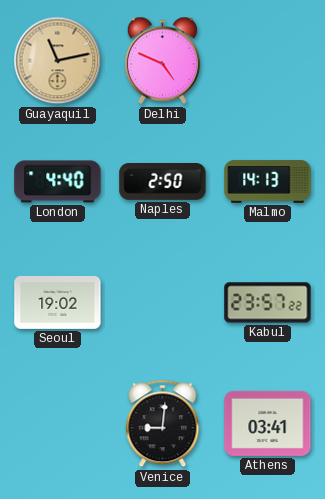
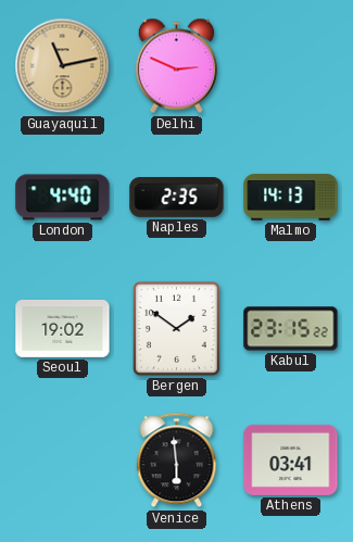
Delhi: 4:49 -> 2:49 (176, 66)
Naples: 2:50 -> 2:35 (177, 198)
Bergen: none -> 1:51 (176, 328)
Kabul: 23:57 -> 23:15 (291, 329)
Venice: 9:01 -> 5:59 (177, 461)
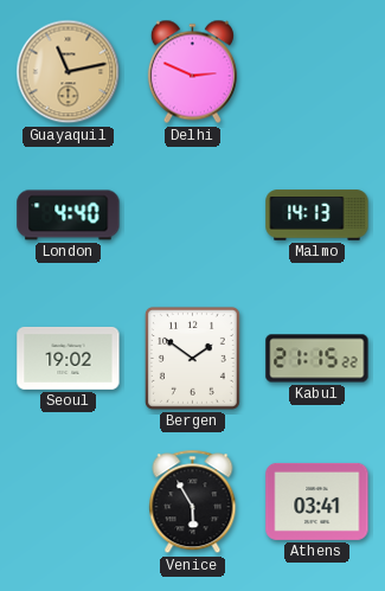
Naples: 2:35 -> none (177, 198)
Kabul: 23:15 -> 21:15 (317, 359)
Venice: 5:59 -> 5:55 (193, 502)
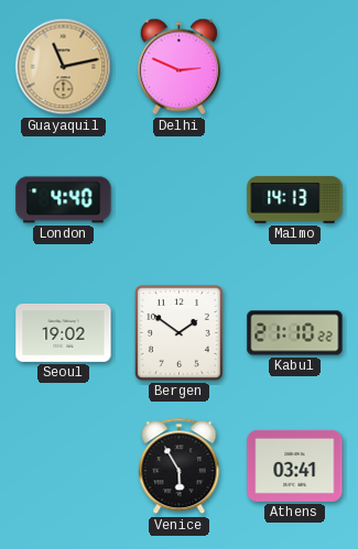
Kabul: 21:15 -> 21:10 (295, 333)
